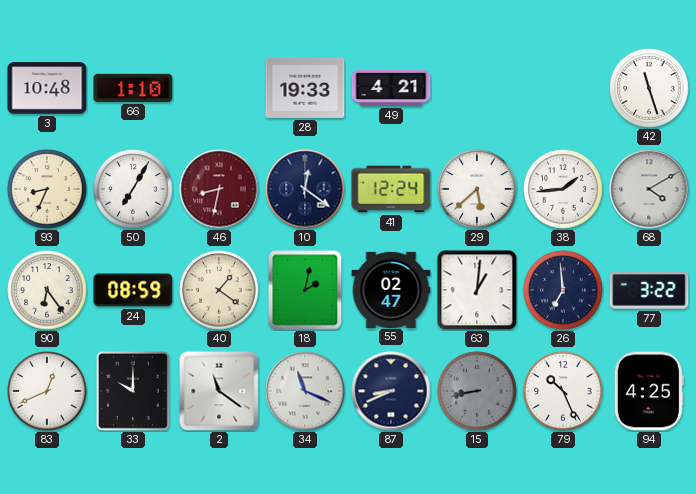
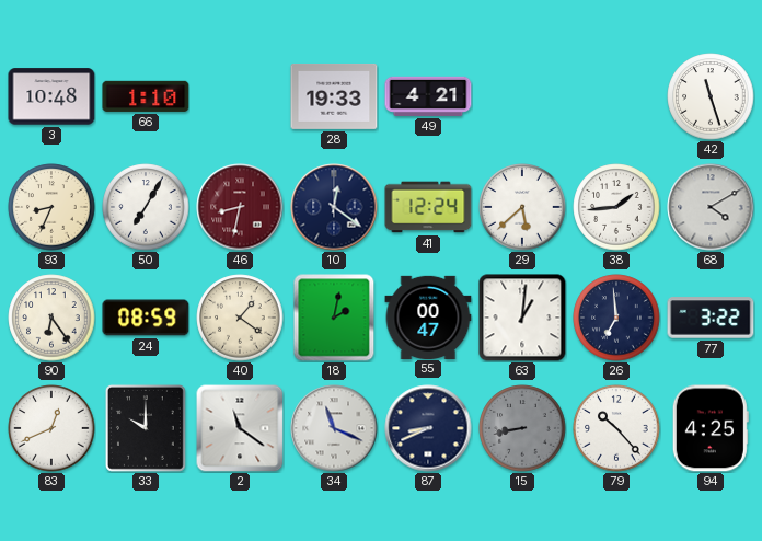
55: 02:47 -> 00:47 (428, 316)
79: 10:26 -> 10:23 (616, 428)
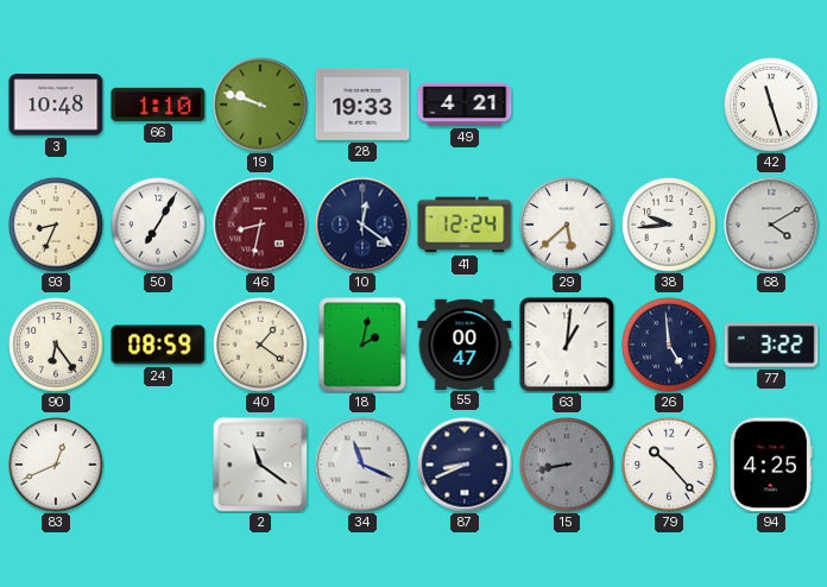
19: none -> 9:48 (260, 105)
38: 1:44 -> 9:44 (669, 225)
26: 6:59 -> 4:59 (669, 345)
33: 10:00 -> none (146, 428)
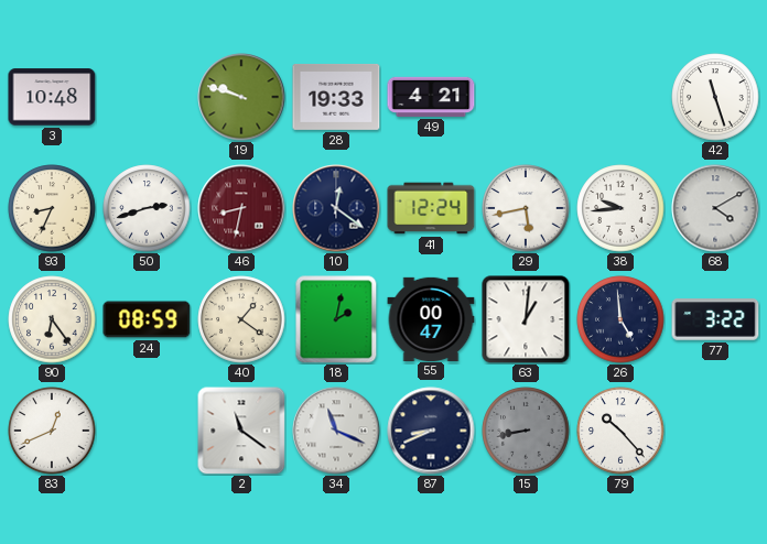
66: 1:10 -> none (158, 105)
50: 7:05 -> 2:42 (147, 208)
29: 5:38 -> 5:43 (526, 208)
94: 4:25 -> none (771, 465)
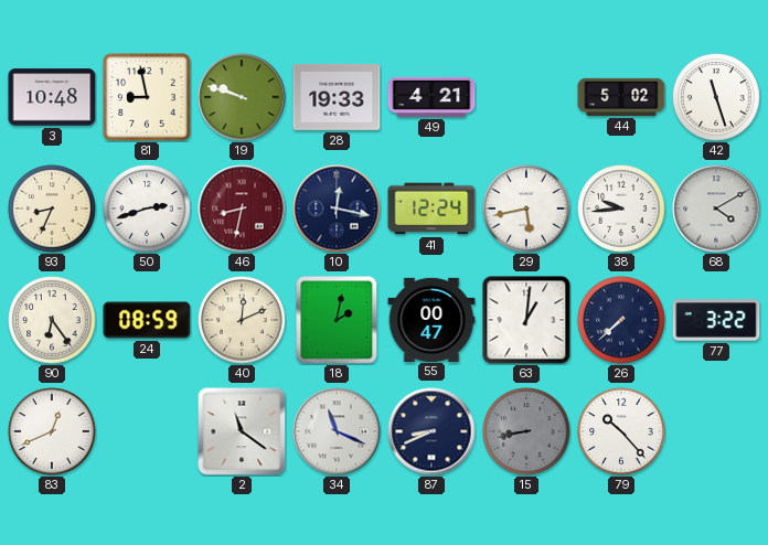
81: none -> 8:58 (147, 97)
44: none -> 5:02 (621, 97)
10: 12:21 -> 12:17 (337, 209)
40: 1:21 -> 12:11 (242, 320)
26: 4:59 -> 7:38 (621, 320)
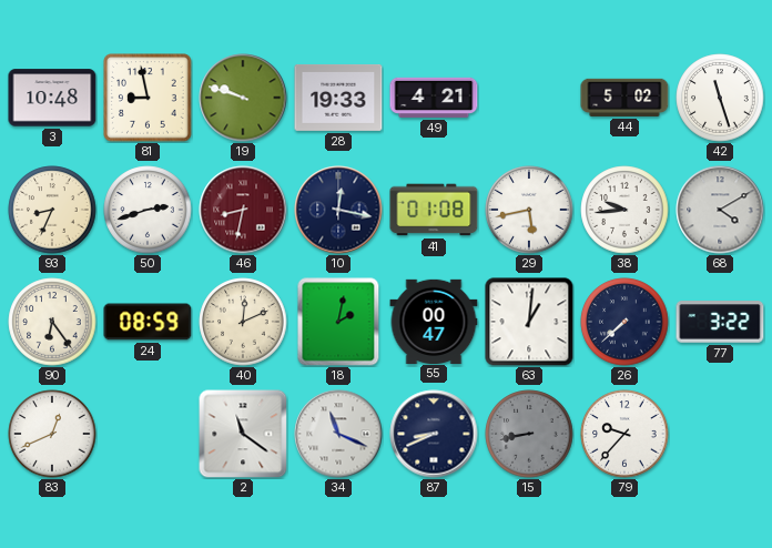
41: 12:24 -> 01:08 (434, 210)
79: 10:23 -> 9:37 (624, 434)
